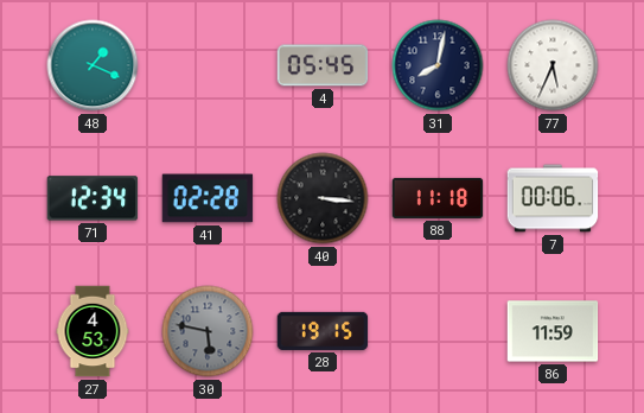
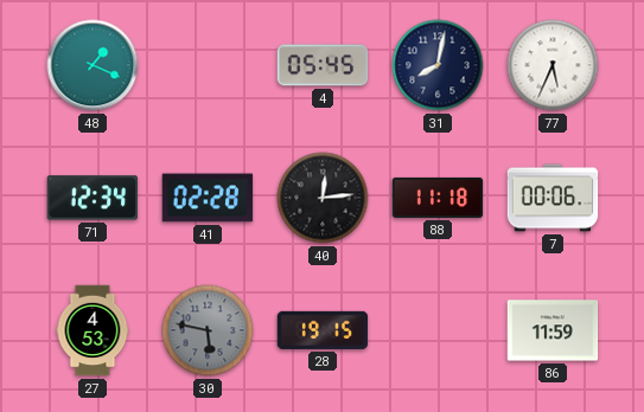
40: 3:16 -> 12:14 (323, 198)
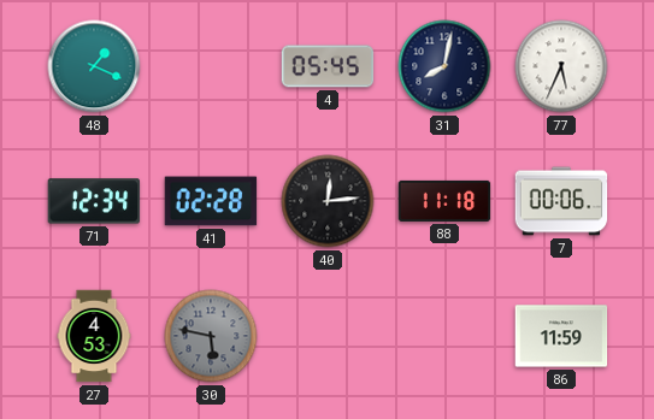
28: 19:15 -> none (323, 330)
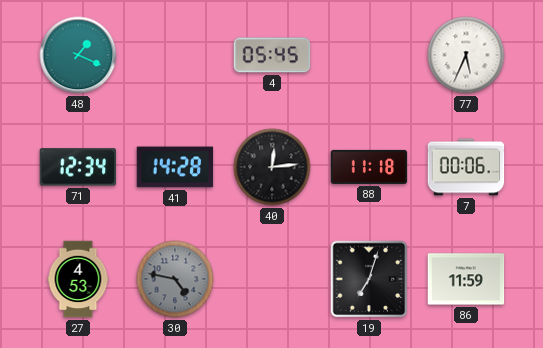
31: 8:02 -> none (444, 66)
41: 02:28 -> 14:28 (175, 167)
30: 5:47 -> 4:47 (175, 279)
19: none -> 7:03 (369, 279)
